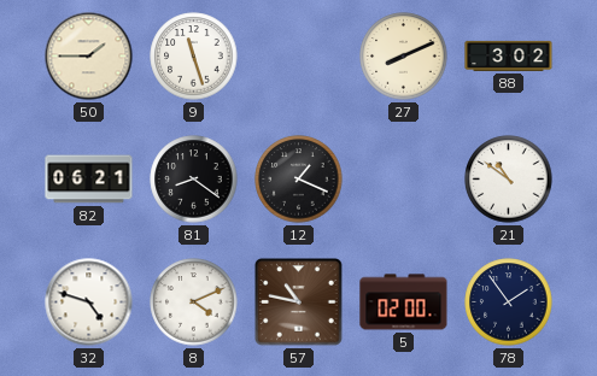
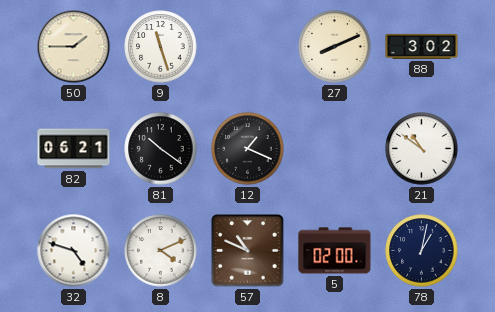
81: 8:21 -> 10:21 (161, 149)
57: 10:47 -> 10:49 (248, 251)
78: 1:54 -> 1:02 (422, 251)
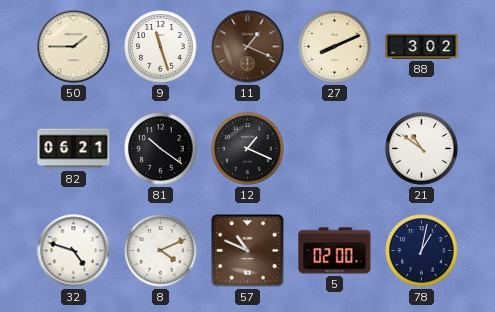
11: none -> 1:19 (248, 47)
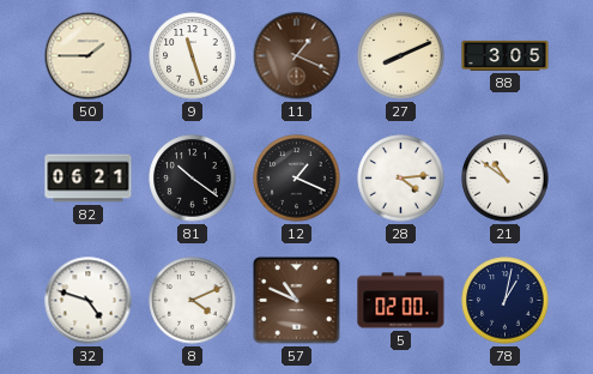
88: 3:02 -> 3:05 (506, 55)
28: none -> 4:14 (401, 179)
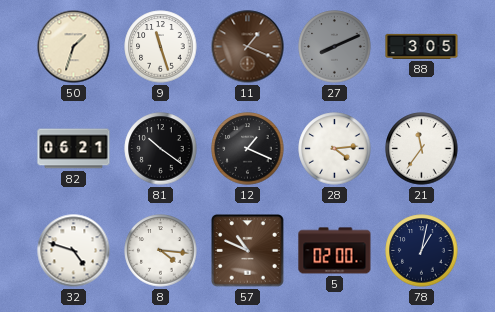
50: 1:45 -> 1:33 (74, 47)
27 dial: cream -> grey (335, 47)
21: 10:51 -> 11:36 (422, 149)
8: 4:11 -> 4:16 (161, 251)
